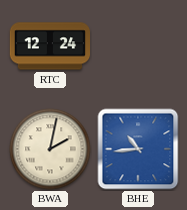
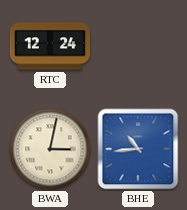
BWA: 2:02 -> 3:02 (50, 149)
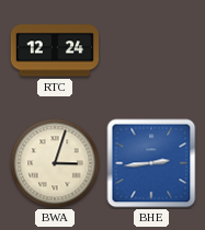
BWA: 3:02 -> 3:03 (55, 163)
BHE: 10:44 -> 2:44 (151, 163)
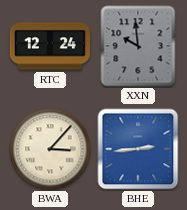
XXN: none -> 9:59 (138, 46)
BWA: 3:03 -> 3:07 (50, 149)
